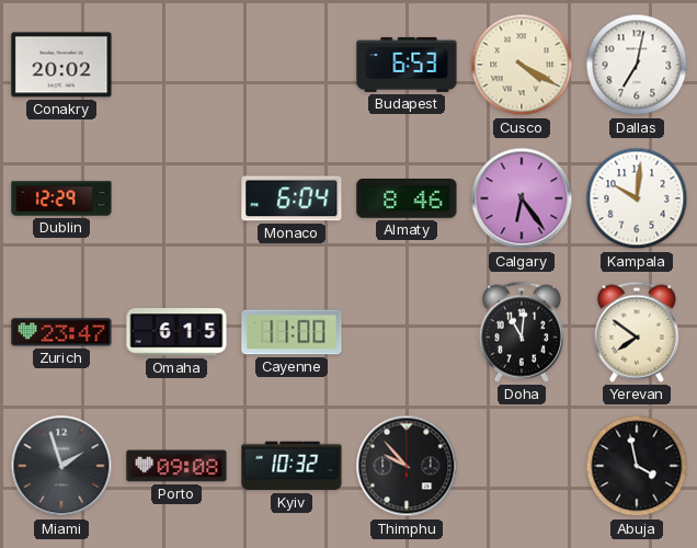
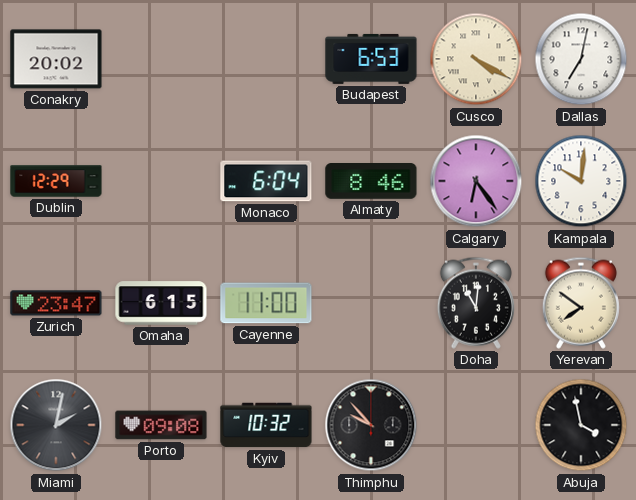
Miami: 1:57 -> 2:02 (56, 425)
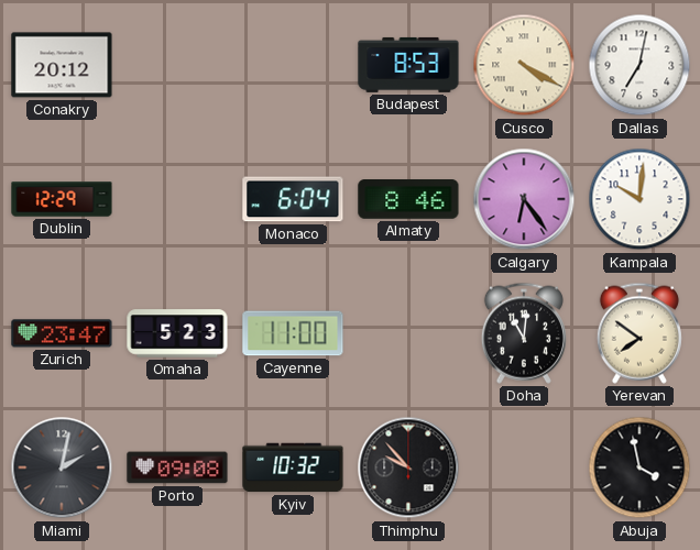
Conakry: 20:02 -> 20:12 (62, 65)
Budapest: 6:53 -> 8:53 (408, 65)
Omaha: 6:15 -> 5:23 (177, 333)
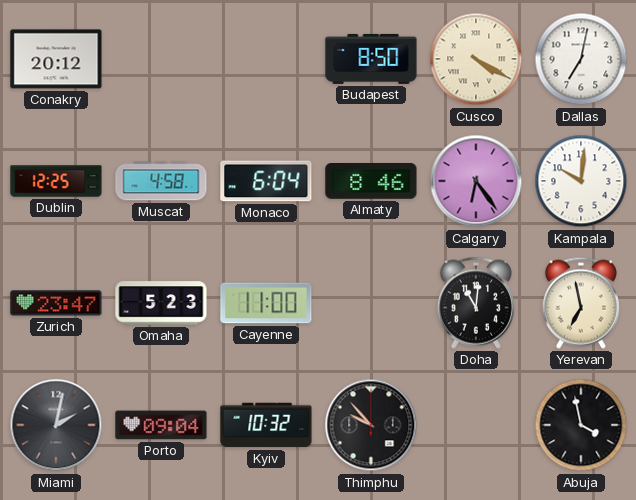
Budapest: 8:53 -> 8:50 (371, 59)
Dublin: 12:29 -> 12:25 (56, 181)
Muscat: none -> 4:58 (161, 181)
Yerevan: 7:51 -> 6:58 (581, 303)
Porto: 09:08 -> 09:04 (161, 425)
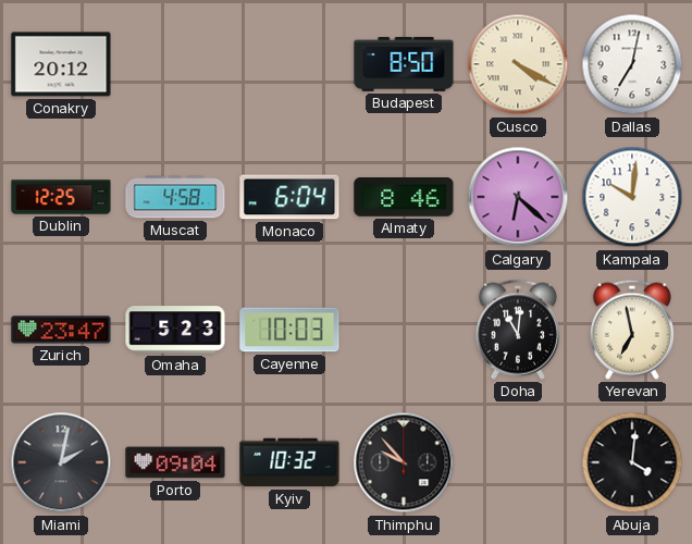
Calgary: 6:24 -> 6:22 (518, 197)
Cayenne: 11:00 -> 10:03 (289, 330)
Abuja: 3:58 -> 4:01 (632, 462)
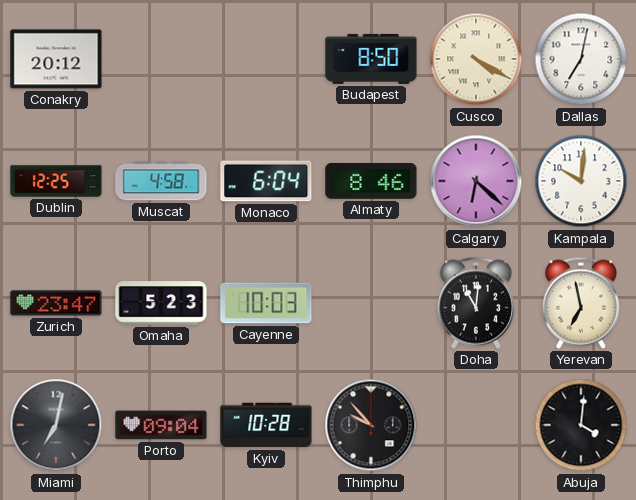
Miami: 2:02 -> 7:02 (56, 425)
Kyiv: 10:32 -> 10:28 (266, 425)
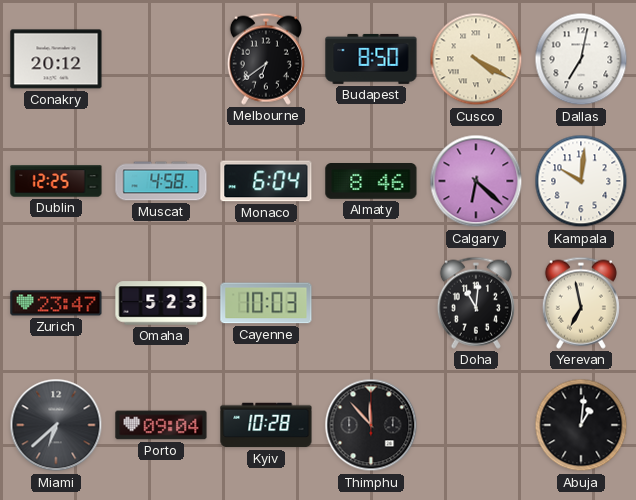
Melbourne: none -> 6:39 (266, 59)
Miami: 7:02 -> 6:38 (56, 425)
Thimphu: 9:53 -> 11:53 (371, 425)
Abuja: 4:01 -> 1:01 (581, 425)
